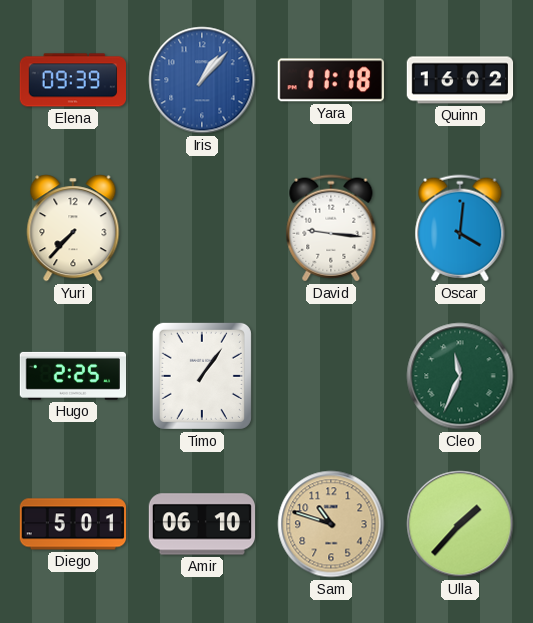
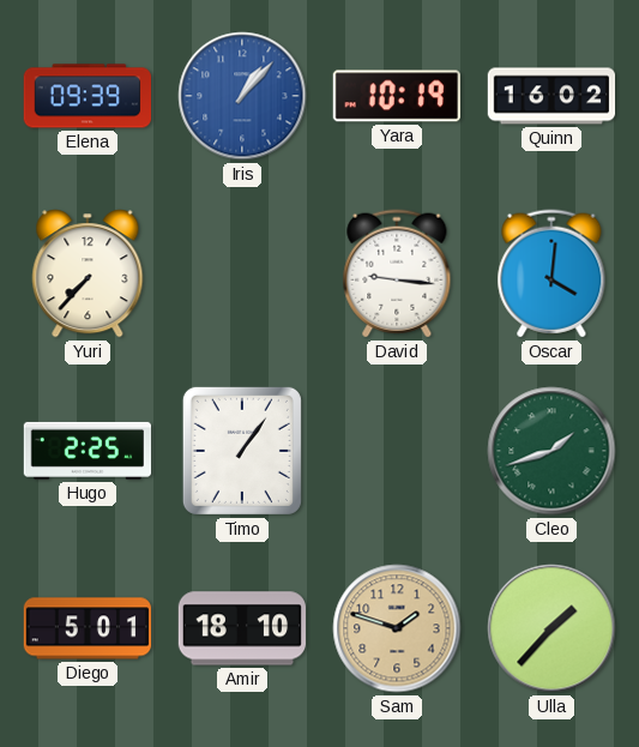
Yara: 11:18 -> 10:19 (397, 96)
Cleo: 11:34 -> 1:42 (551, 451)
Amir: 06:10 -> 18:10 (242, 628)
Sam: 10:48 -> 1:48 (397, 628)
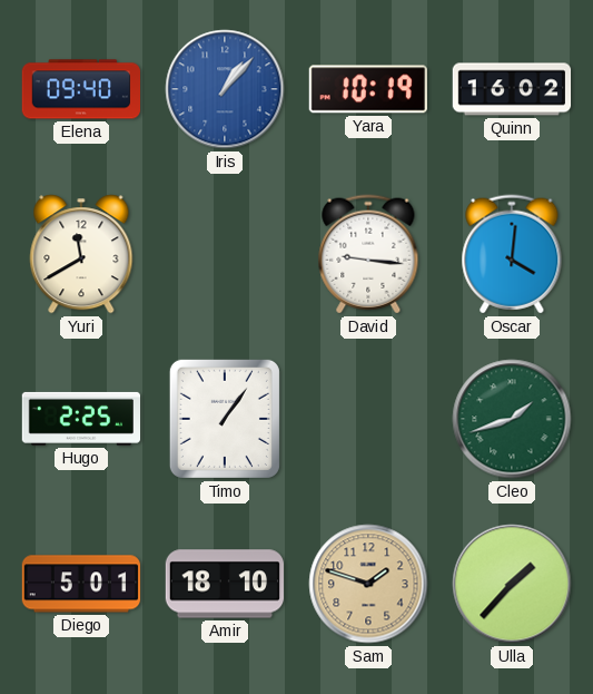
Elena: 09:39 -> 09:40 (80, 89)
Yuri: 7:37 -> 11:40 (81, 254)
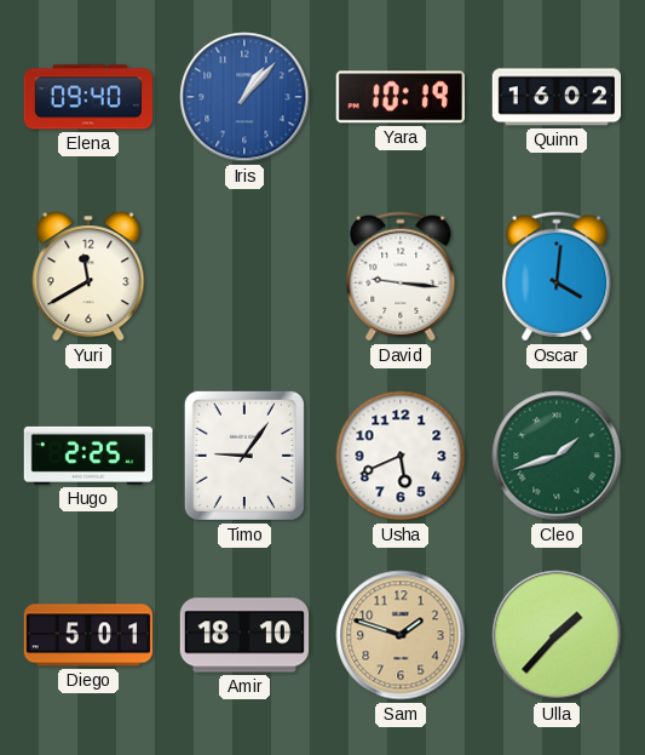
Timo: 1:06 -> 9:06 (244, 456)
Usha: none -> 5:41 (401, 456)
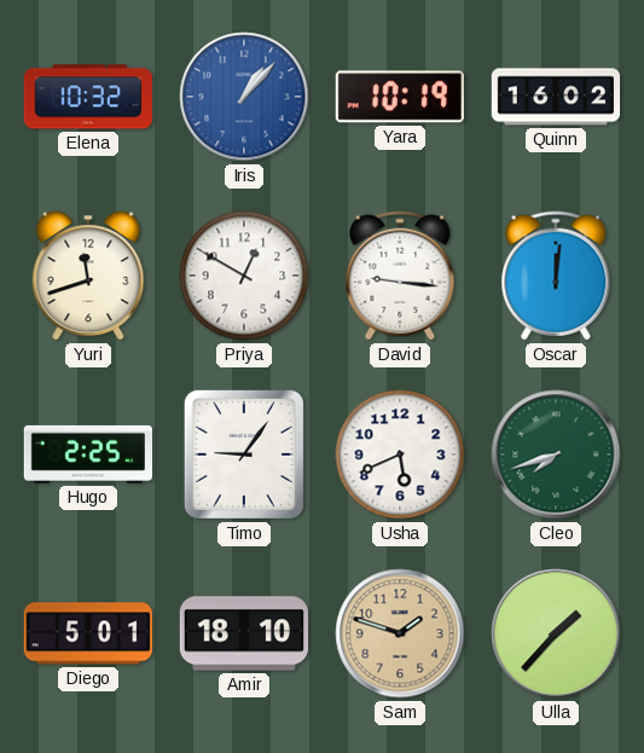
Elena: 09:40 -> 10:32 (87, 97)
Yuri: 11:40 -> 11:42 (88, 276)
Priya: none -> 12:50 (244, 276)
Oscar: 4:01 -> 12:01 (556, 276)
Cleo: 1:42 -> 7:42 (556, 454)
